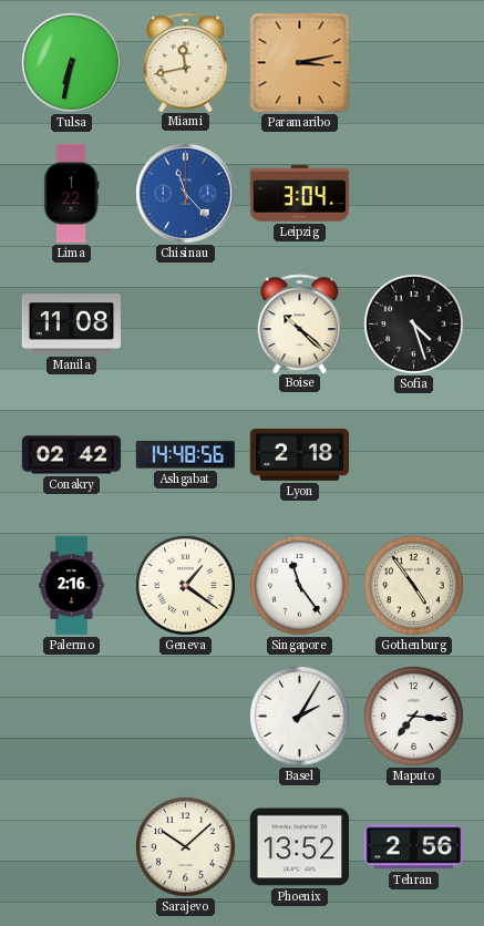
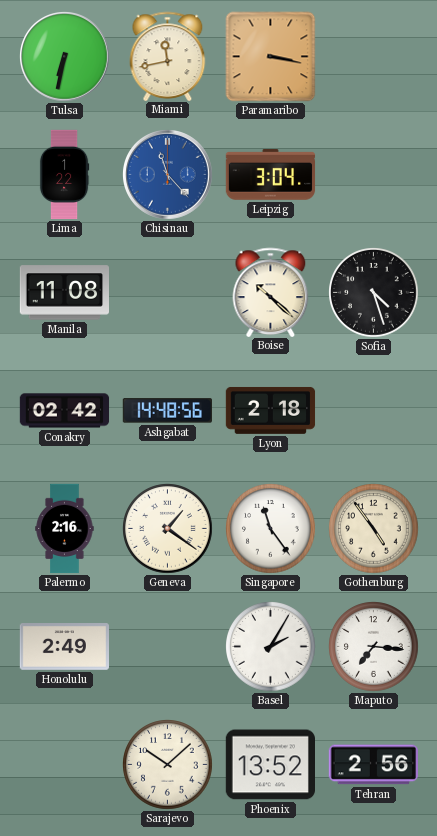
Paramaribo: 3:13 -> 3:17 (271, 57)
Honolulu: none -> 2:49 (64, 647)
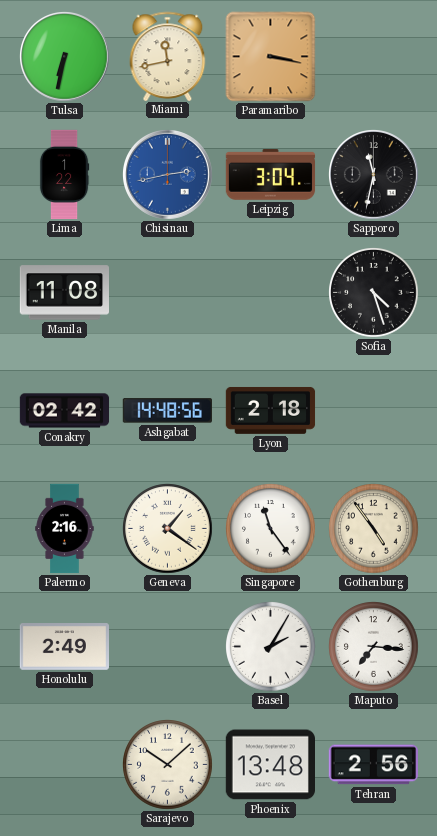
Chisinau: 11:23 -> 2:43 (168, 175)
Sapporo: none -> 11:32 (374, 175)
Boise: 10:22 -> none (271, 292)
Phoenix: 13:52 -> 13:48 (270, 765)
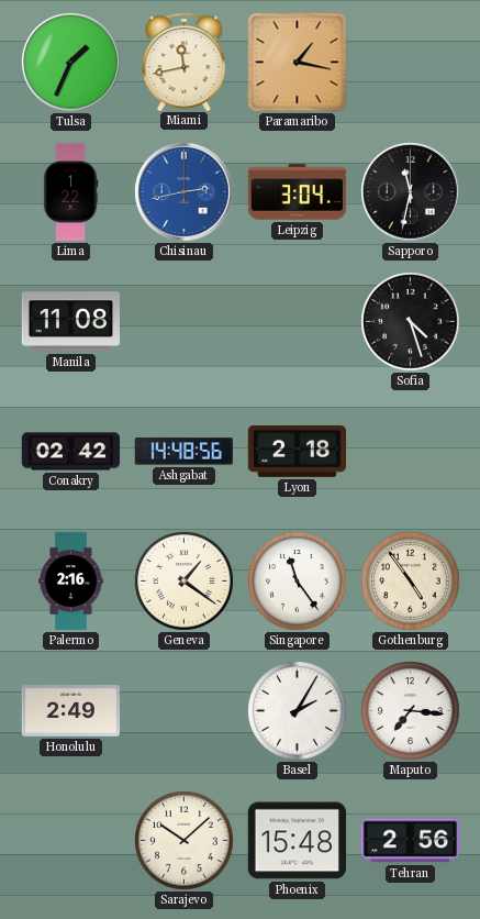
Tulsa: 6:32 -> 1:34 (71, 63)
Paramaribo: 3:17 -> 1:17 (298, 63)
Phoenix: 13:48 -> 15:48 (297, 841)
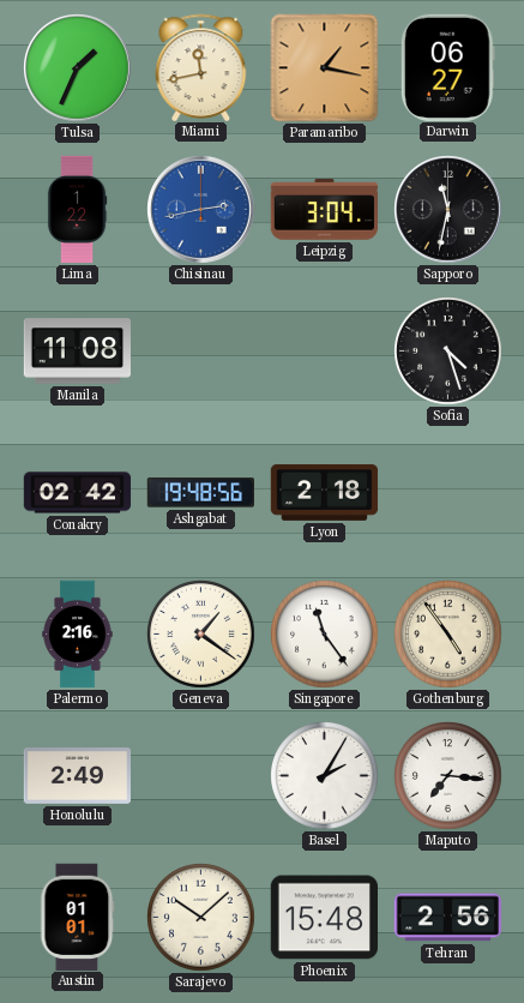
Darwin: none -> 06:27 (447, 67)
Ashgabat: 14:48 -> 19:48 (200, 493)
Austin: none -> 01:01 (78, 917)
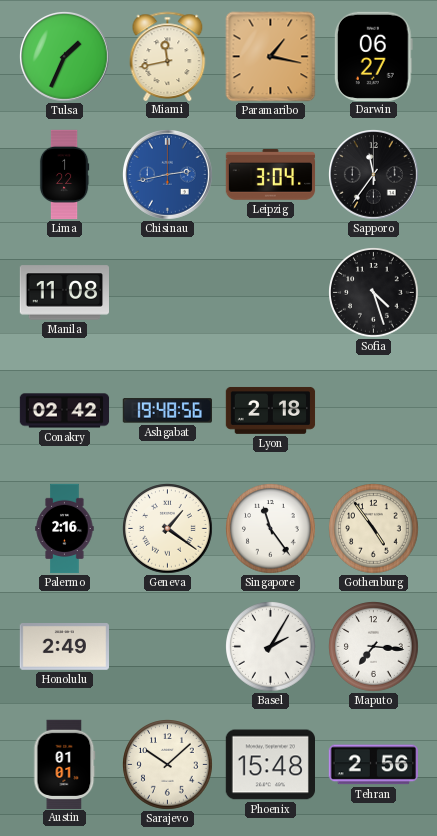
Sapporo: 11:32 -> 11:36 (374, 175)
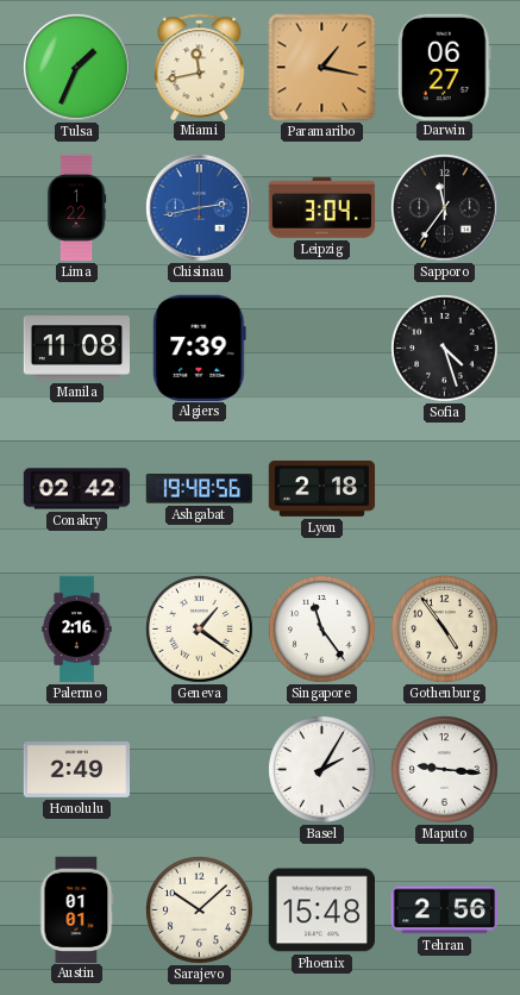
Algiers: none -> 7:39 (200, 348)
Maputo: 7:16 -> 9:16 (445, 770)
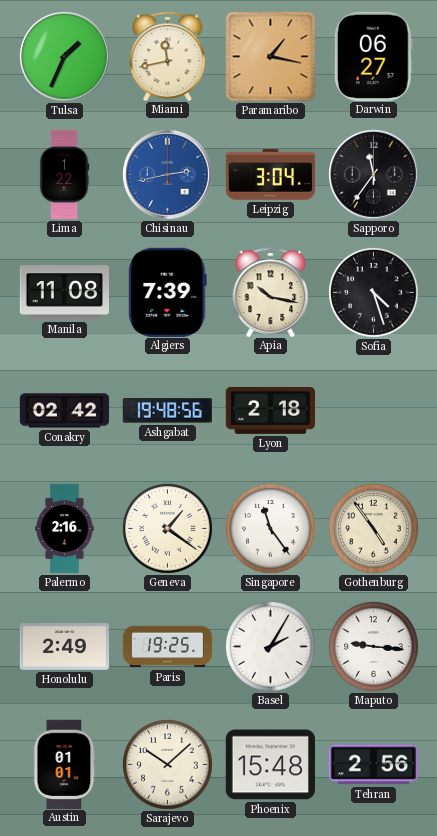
Apia: none -> 10:17 (271, 292)
Paris: none -> 19:25 (168, 647)
